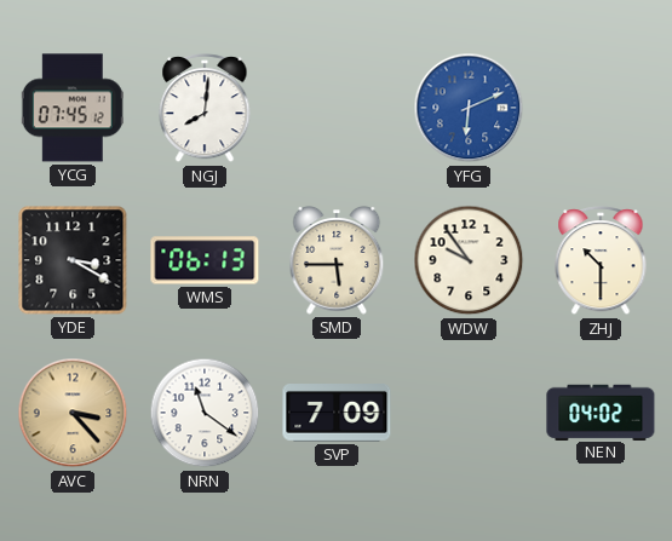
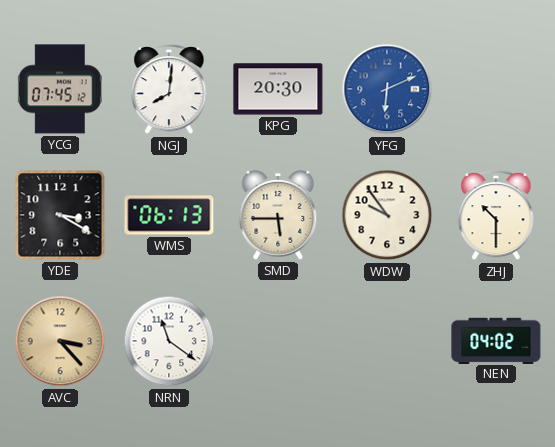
KPG: none -> 20:30 (278, 89)
SVP: 7:09 -> none (337, 414)
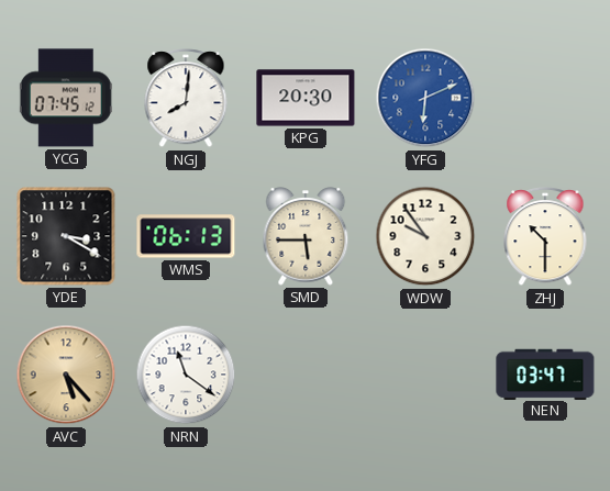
AVC: 3:23 -> 5:23 (66, 375)
NEN: 04:02 -> 03:47 (545, 373)
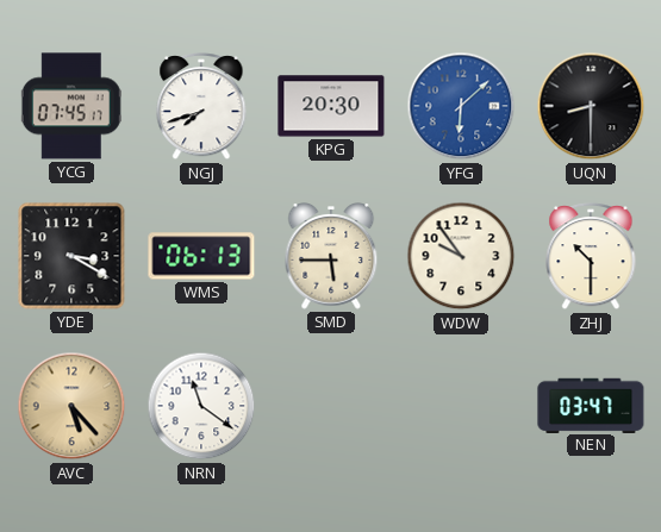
YCG: 07:45:12 -> 07:45:17 (71, 106)
NGJ: 8:01 -> 7:42 (201, 107)
YFG: 6:11 -> 6:08 (461, 106)
UQN: none -> 8:30 (591, 106)
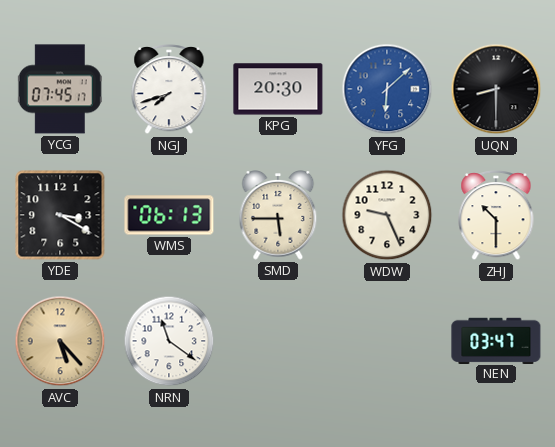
WDW: 9:54 -> 9:26 (387, 215)
